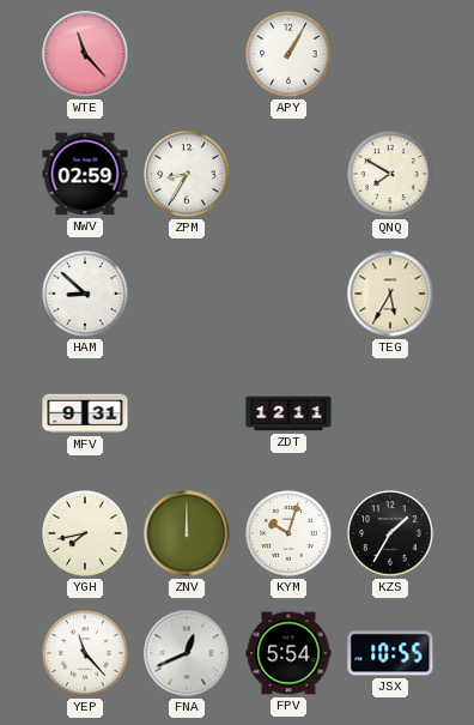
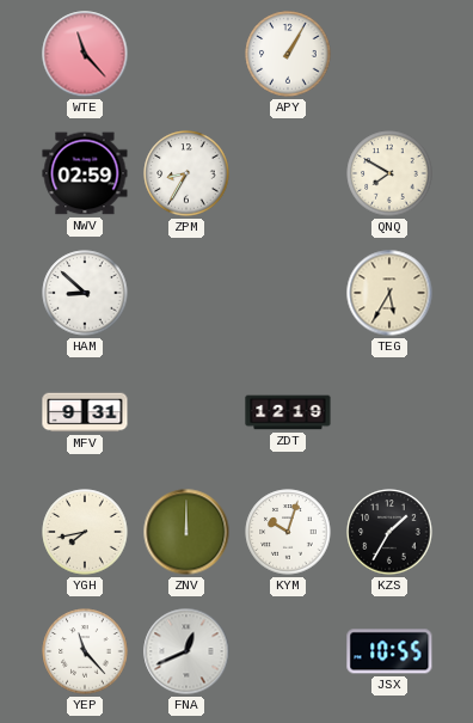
ZDT: 12:11 -> 12:19 (288, 412)
FPV: 5:54 -> none (288, 653)
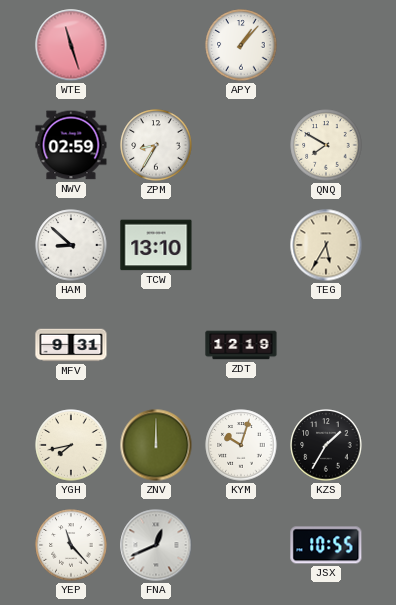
WTE: 11:23 -> 11:27 (71, 45)
APY: 1:05 -> 1:07 (241, 45)
TCW: none -> 13:10 (156, 245)
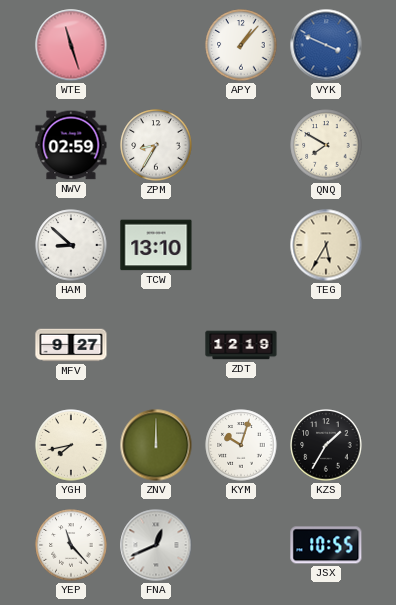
VYK: none -> 3:49 (326, 45)
MFV: 9:31 -> 9:27 (71, 345)
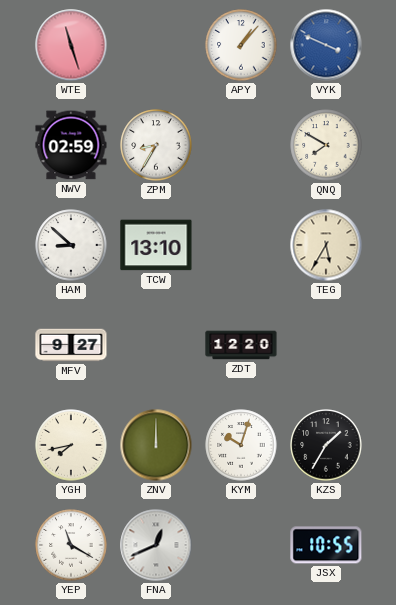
ZDT: 12:19 -> 12:20 (241, 345)
YEP: 11:23 -> 11:20 (71, 545)
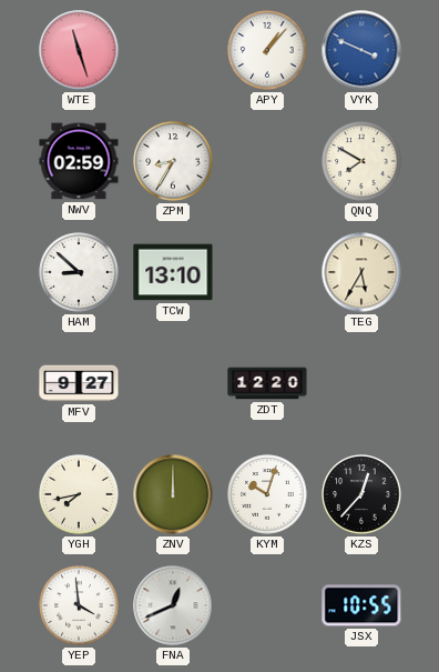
KZS: 1:35 -> 12:37 (361, 494)
YEP: 11:20 -> 3:59 (79, 605)
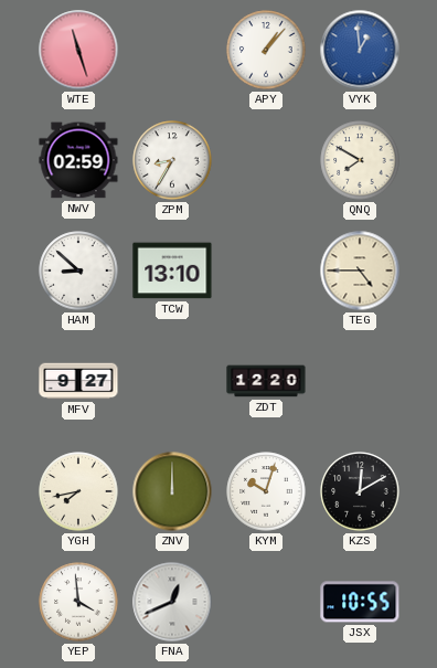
VYK: 3:49 -> 12:59 (360, 50)
TEG: 5:35 -> 4:45 (360, 271)
KZS: 12:37 -> 12:10 (360, 491)
